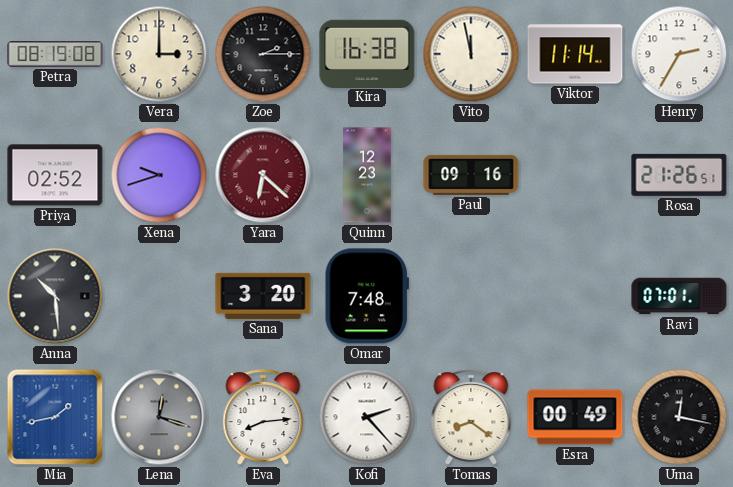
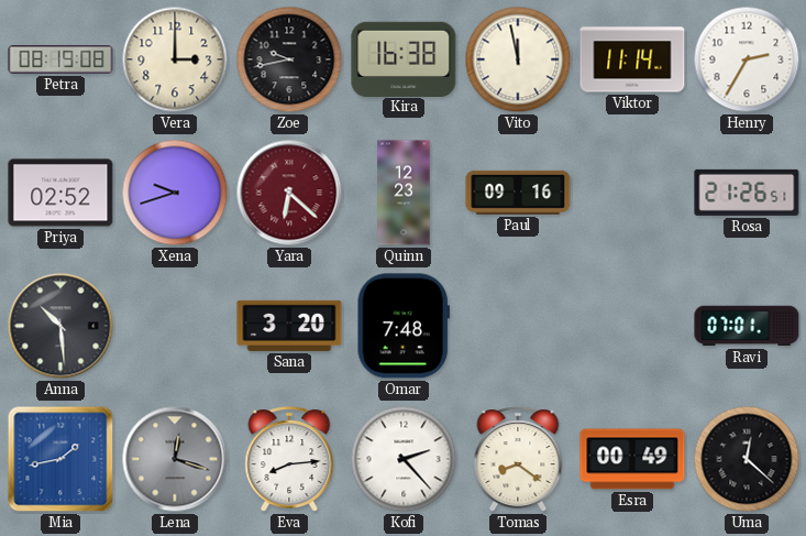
Zoe: 2:15 -> 9:43 (289, 59)
Uma: 12:17 -> 12:22 (747, 459)
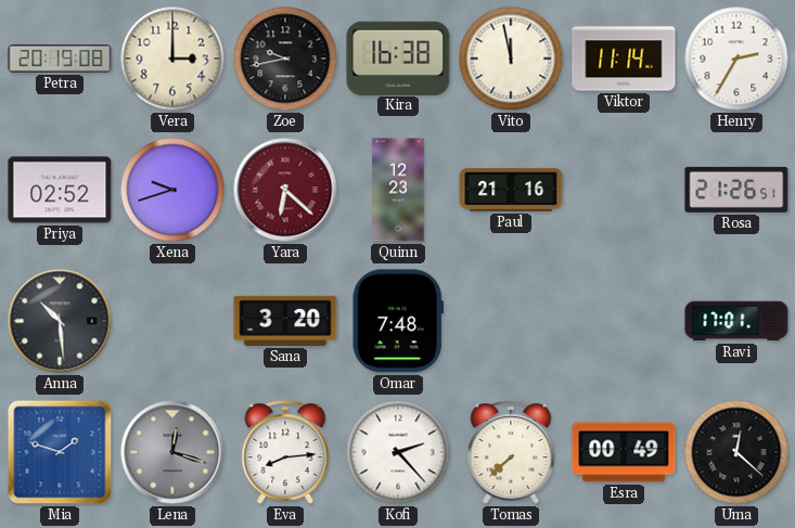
Petra: 08:19 -> 20:19 (60, 60)
Paul: 09:16 -> 21:16 (511, 190)
Ravi: 07:01 -> 17:01 (736, 321)
Mia: 1:43 -> 1:48 (60, 452)
Tomas: 8:21 -> 7:38 (511, 452)
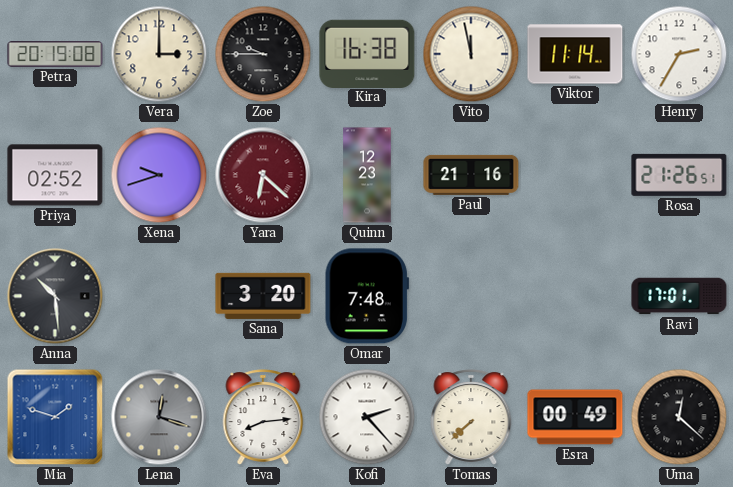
Zoe: 9:43 -> 9:45 (263, 54)
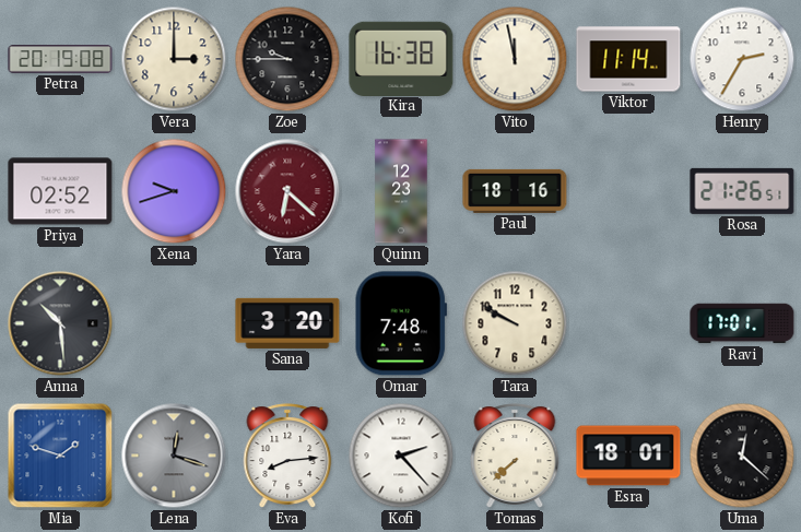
Paul: 21:16 -> 18:16 (515, 191)
Tara: none -> 9:50 (515, 323)
Esra: 00:49 -> 18:01 (628, 456)
